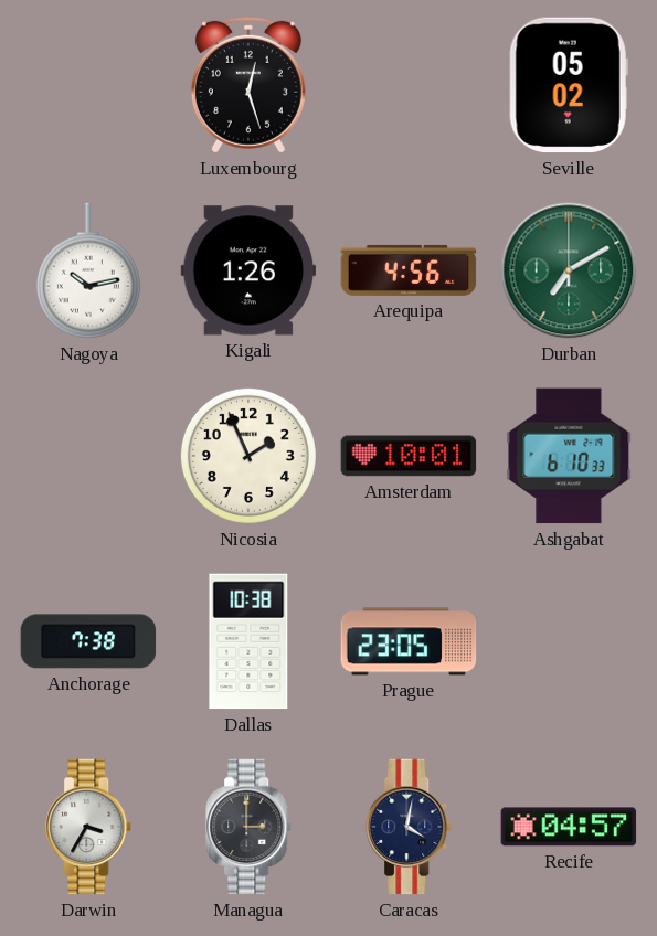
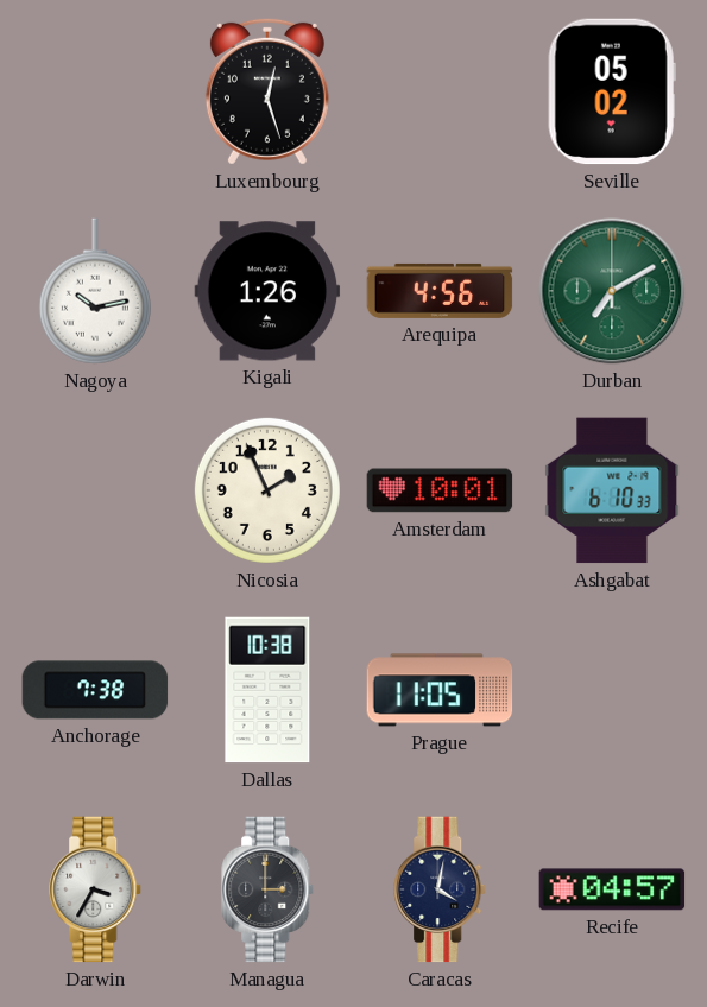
Prague: 23:05 -> 11:05 (440, 690)
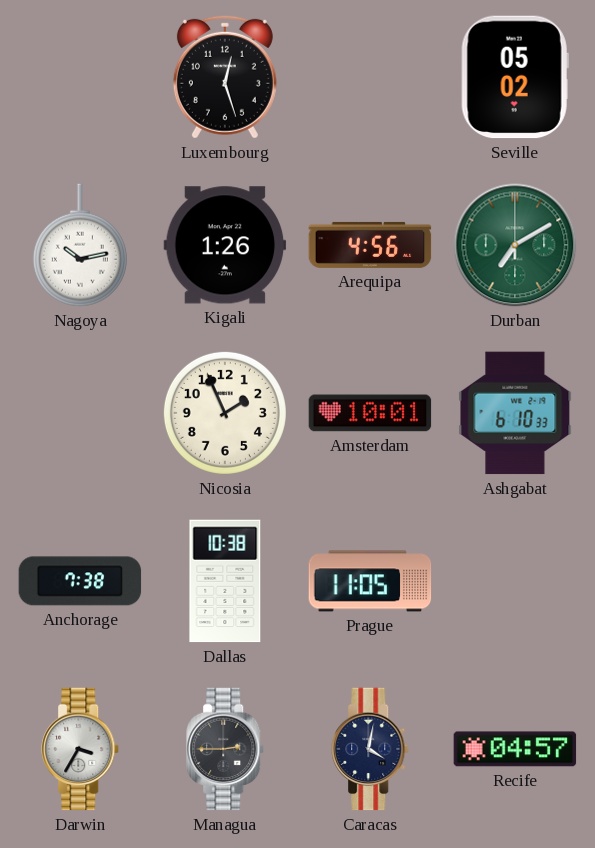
Managua: 3:00 -> 2:45 (226, 749)
